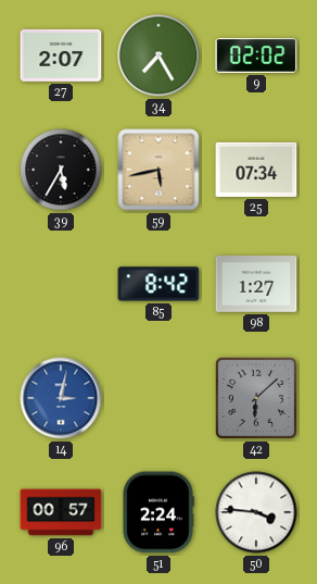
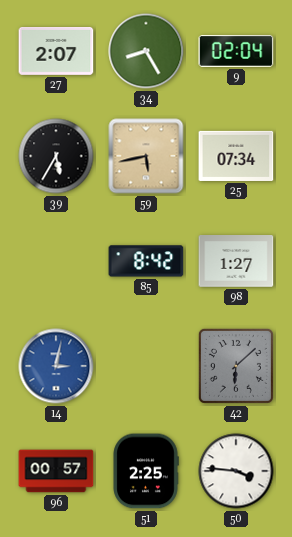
34: 7:25 -> 8:25 (146, 51)
9: 02:02 -> 02:04 (236, 51)
51: 2:24 -> 2:25 (146, 471)
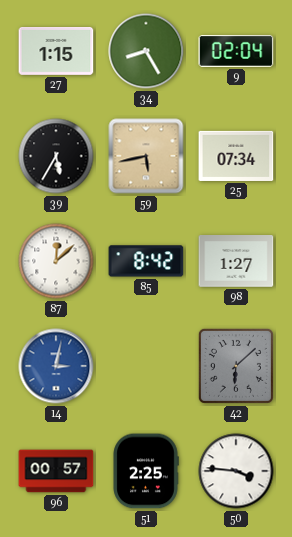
27: 2:07 -> 1:15 (56, 51)
87: none -> 12:08 (56, 261)
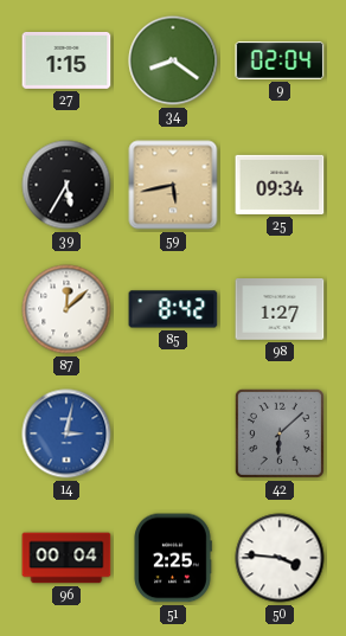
34: 8:25 -> 8:21 (173, 60)
25: 07:34 -> 09:34 (280, 185)
96: 00:57 -> 00:04 (66, 558)
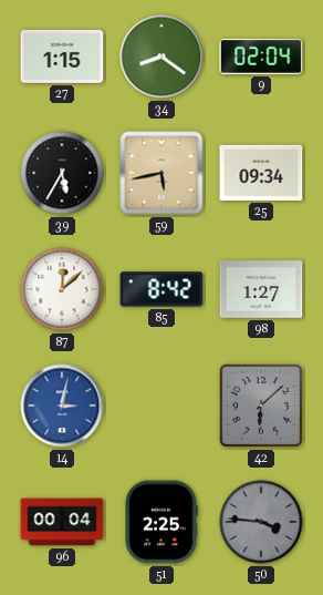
50 dial: white -> grey (261, 522)
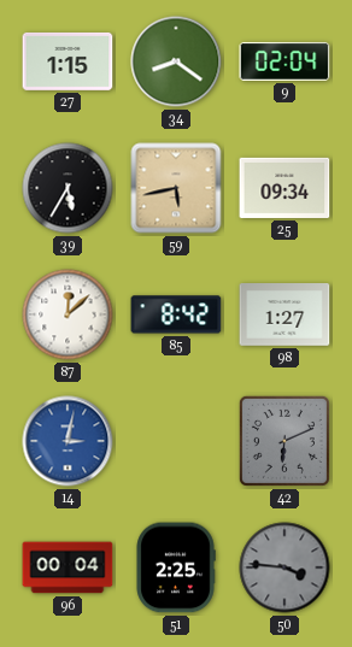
42: 6:08 -> 6:11 (284, 441)
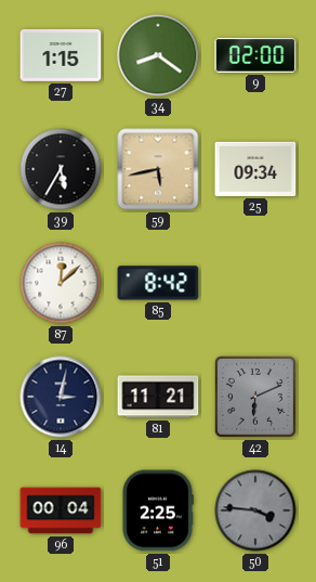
9: 02:04 -> 02:00 (255, 55)
98: 1:27 -> none (284, 316)
14 dial: blue -> navy (61, 397)
81: none -> 11:21 (158, 397)
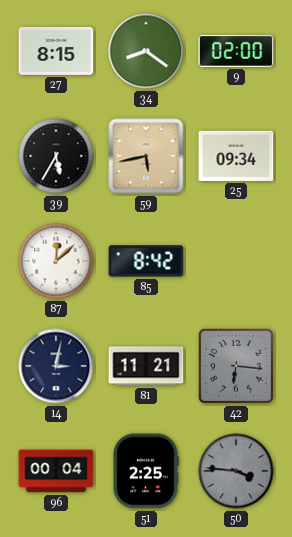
27: 1:15 -> 8:15 (56, 51)
42: 6:11 -> 6:16 (236, 366)
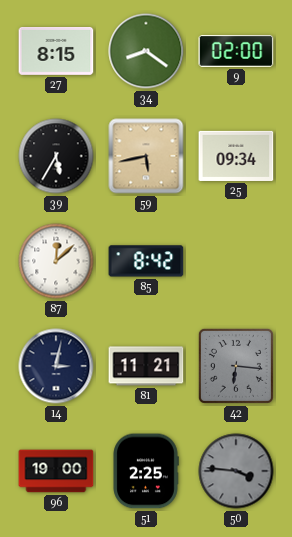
96: 00:04 -> 19:00 (56, 471)
